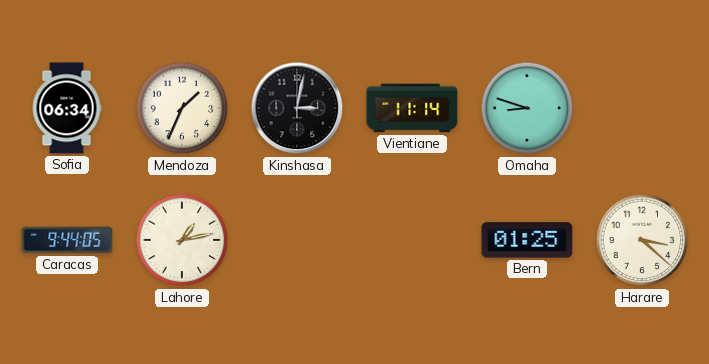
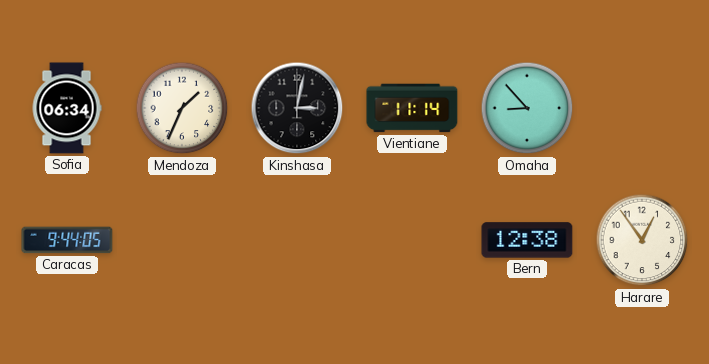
Omaha: 8:48 -> 8:53 (527, 108)
Lahore: 1:13 -> none (182, 240)
Bern: 01:25 -> 12:38 (527, 240)
Harare: 3:22 -> 12:54 (642, 240)
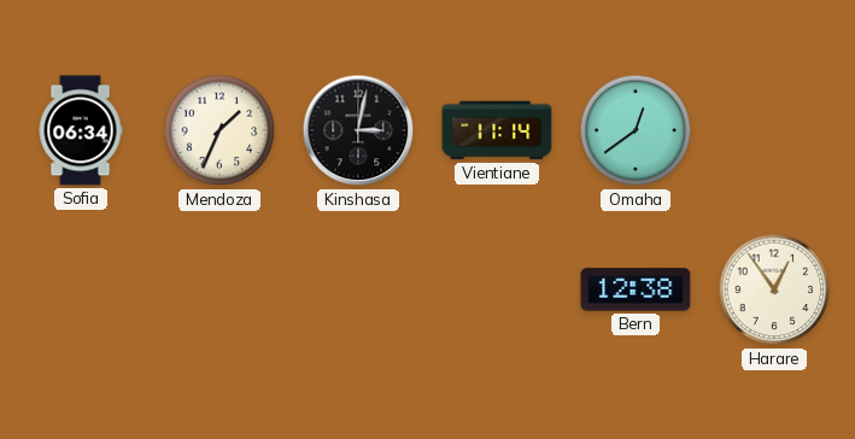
Omaha: 8:53 -> 12:39 (636, 130)
Caracas: 9:44 -> none (67, 240)
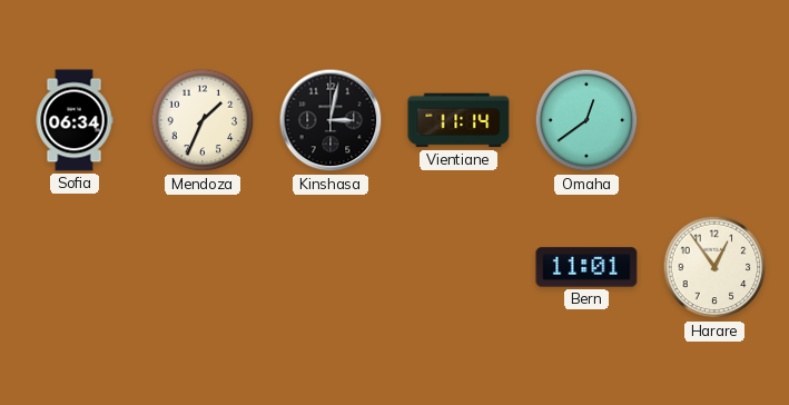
Bern: 12:38 -> 11:01 (586, 267)
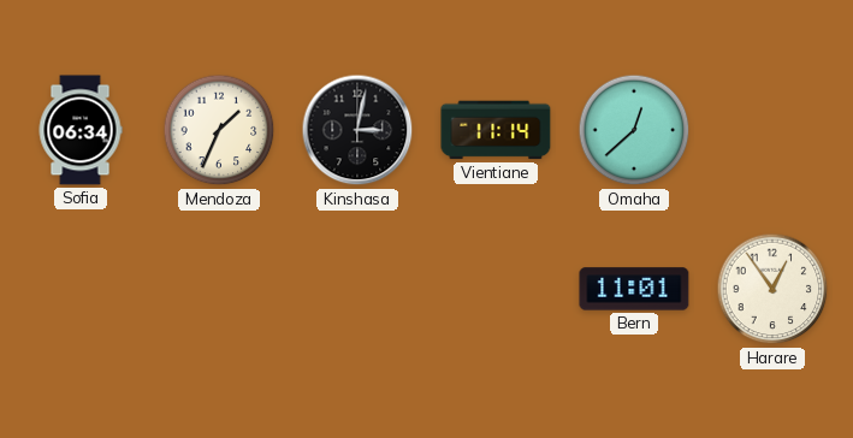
Omaha: 12:39 -> 12:38 (634, 130)
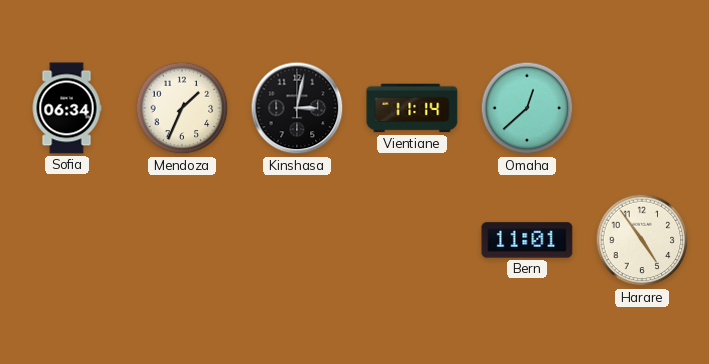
Harare: 12:54 -> 4:54 (642, 240)
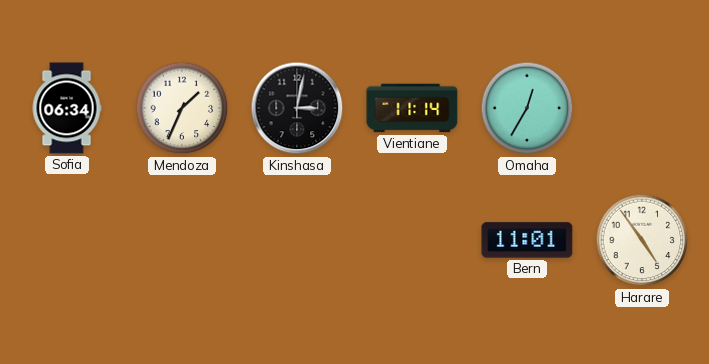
Omaha: 12:38 -> 12:35 (527, 108)
